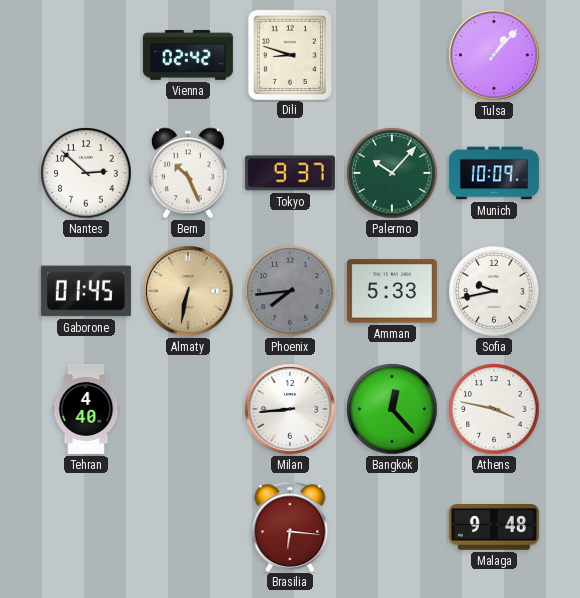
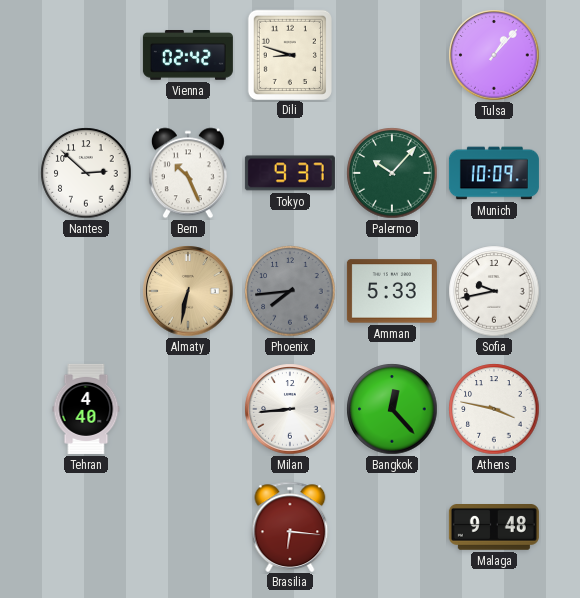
Gaborone: 01:45 -> none (86, 291)
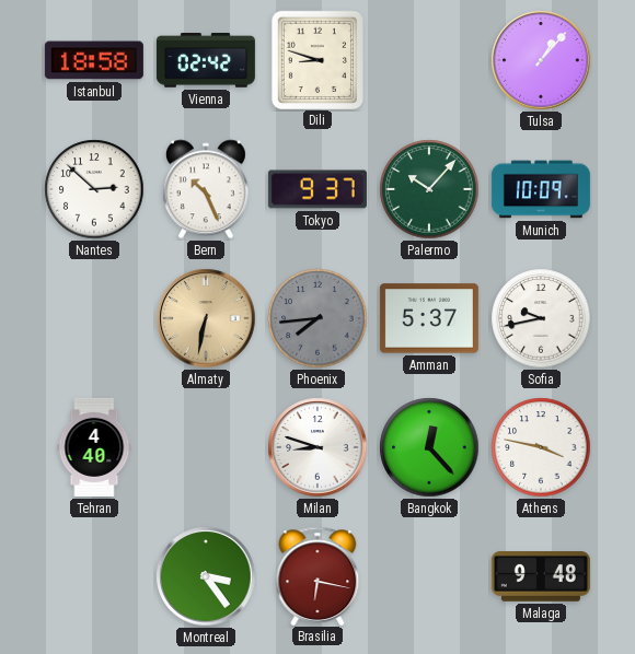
Istanbul: none -> 18:58 (94, 60)
Amman: 5:33 -> 5:37 (429, 318)
Milan: 8:44 -> 8:48 (317, 447)
Montreal: none -> 3:24 (206, 576)
Brasilia: 6:16 -> 6:17 (317, 575)
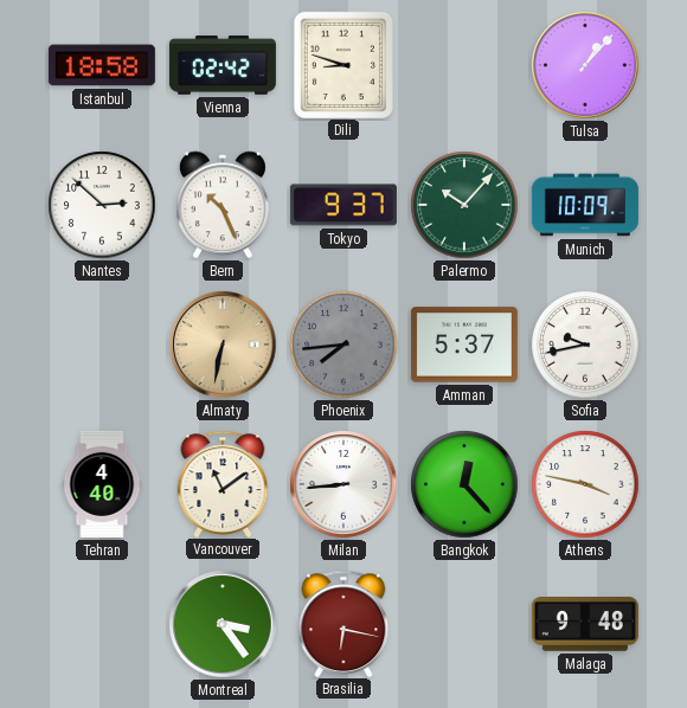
Vancouver: none -> 11:09 (223, 483)
Milan: 8:48 -> 8:44 (343, 484)
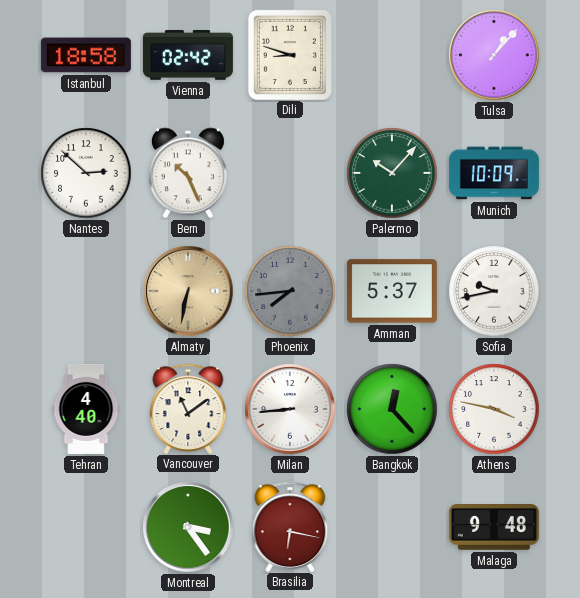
Tokyo: 9:37 -> none (343, 205)
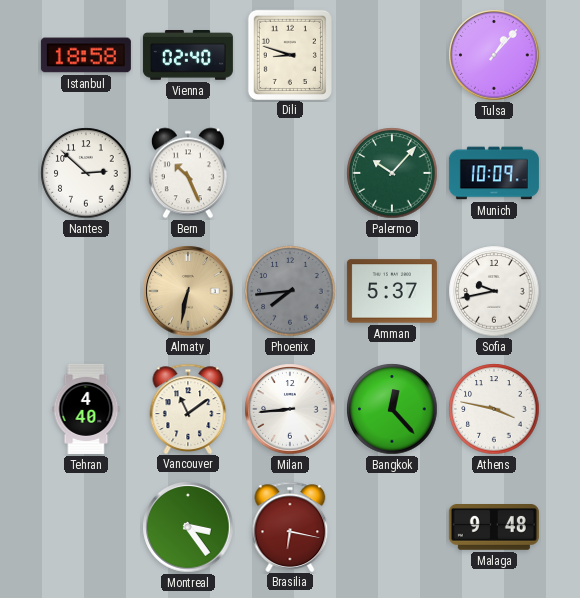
Vienna: 02:42 -> 02:40 (188, 56)
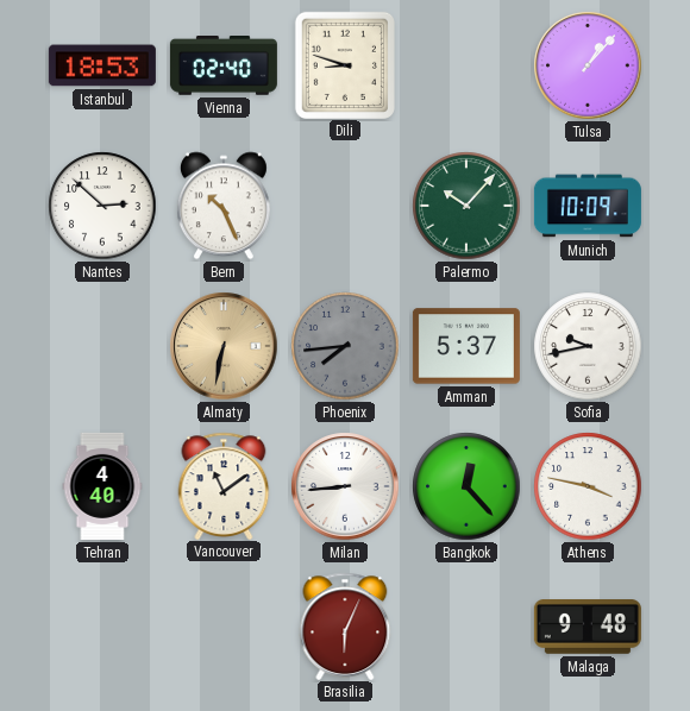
Istanbul: 18:58 -> 18:53 (102, 65)
Montreal: 3:24 -> none (188, 527)
Brasilia: 6:17 -> 6:04 (345, 625)
